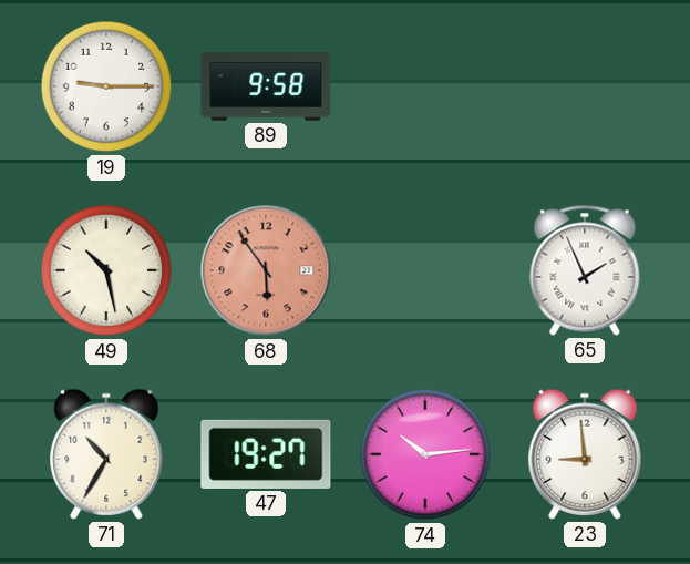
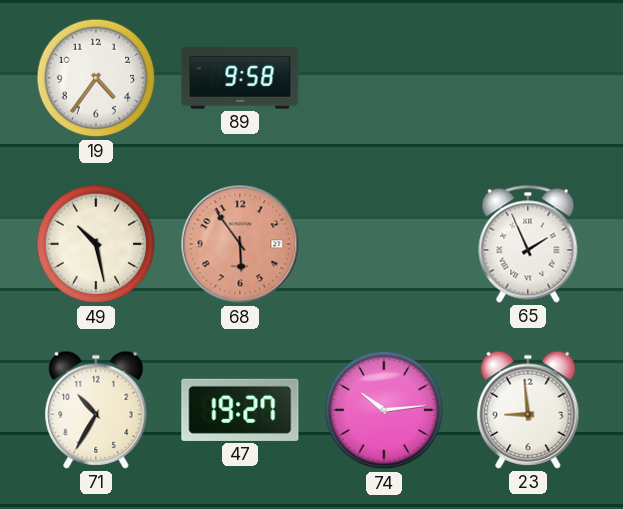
19: 9:15 -> 4:36 (96, 78)
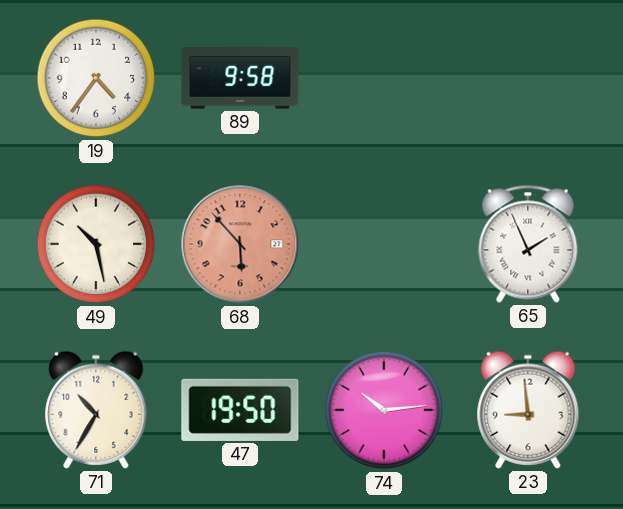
68: 5:54 -> 5:53 (240, 244)
47: 19:27 -> 19:50 (240, 410)
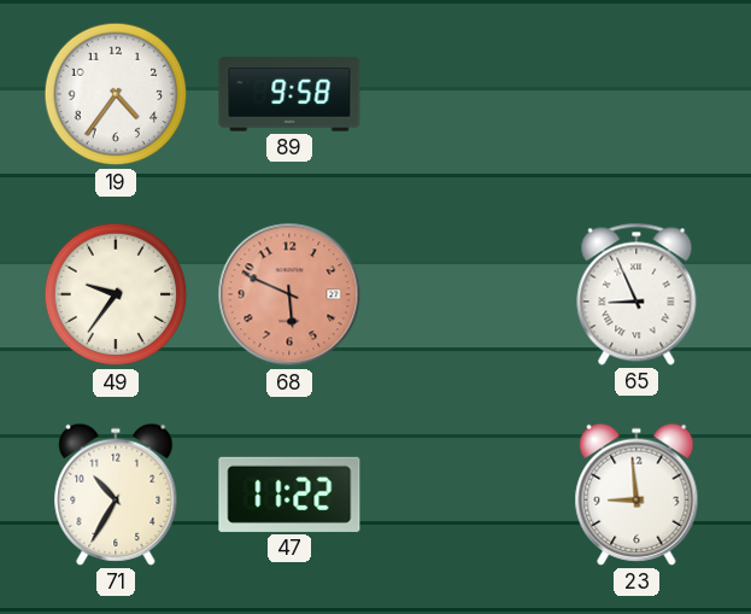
49: 10:28 -> 9:36 (116, 294)
68: 5:53 -> 5:49 (289, 294)
65: 1:56 -> 8:56 (636, 294)
47: 19:50 -> 11:22 (289, 495)
74: 10:14 -> none (384, 410)
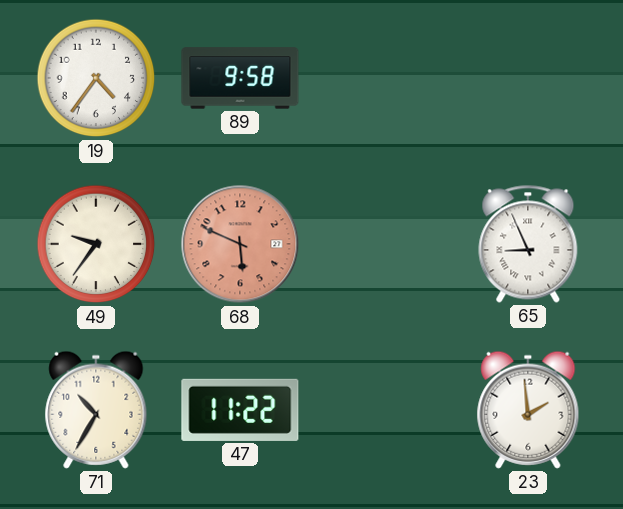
23: 8:59 -> 1:59 (528, 410)
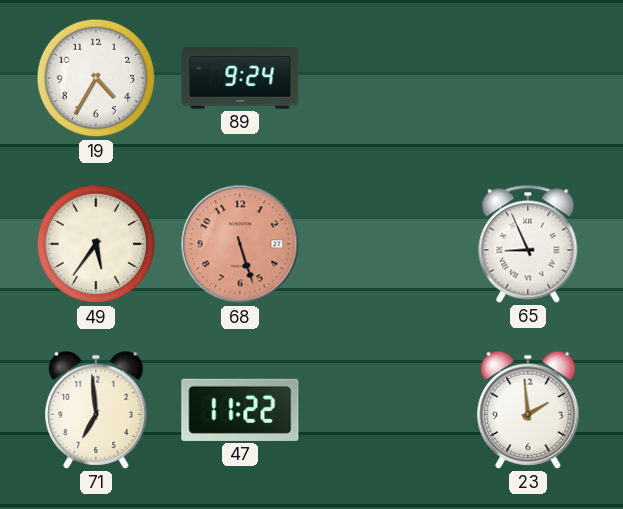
19: 4:36 -> 4:35 (96, 78)
89: 9:58 -> 9:24 (240, 78)
49: 9:36 -> 5:36 (96, 244)
68: 5:49 -> 5:27 (240, 244)
71: 10:35 -> 6:59 (96, 410)
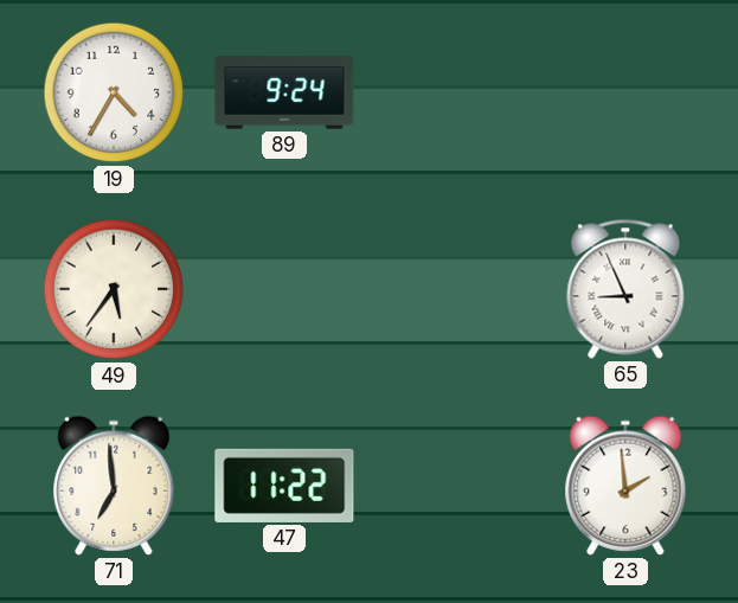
68: 5:27 -> none (240, 244)
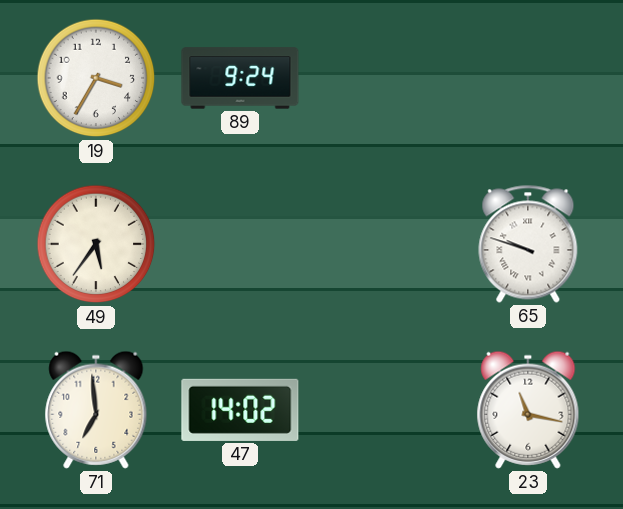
19: 4:35 -> 3:35 (96, 78)
65: 8:56 -> 9:48 (528, 244)
47: 11:22 -> 14:02 (240, 410)
23: 1:59 -> 11:17 (528, 410)
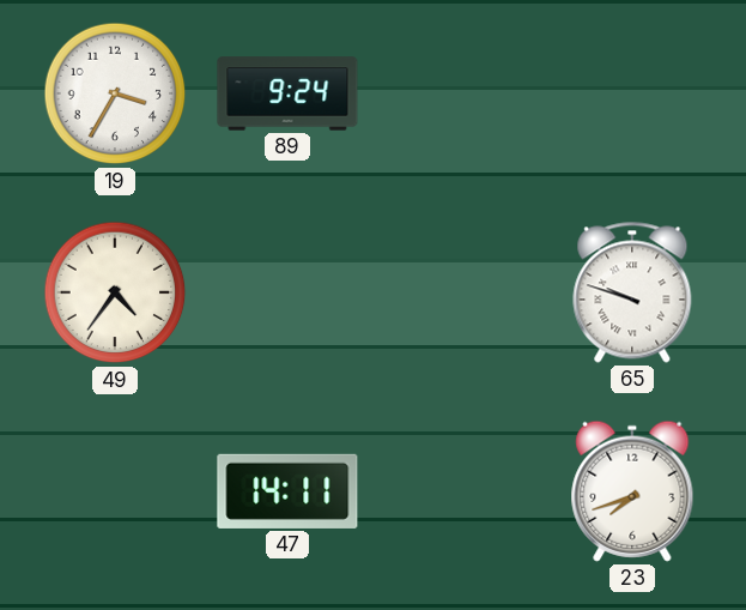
49: 5:36 -> 4:36 (115, 292)
71: 6:59 -> none (96, 410)
47: 14:02 -> 14:11 (287, 491)
23: 11:17 -> 7:42 (632, 491)
